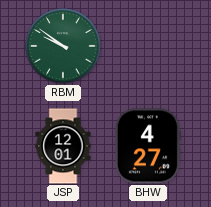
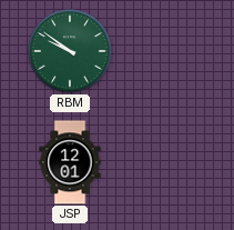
BHW: 4:27 -> none (148, 146)
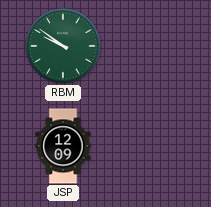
JSP: 12:01 -> 12:09 (63, 146)
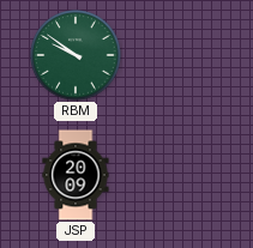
JSP: 12:09 -> 20:09 (76, 175)
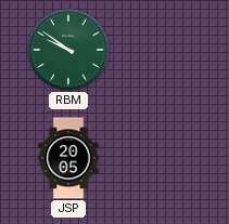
JSP: 20:09 -> 20:05 (68, 158)
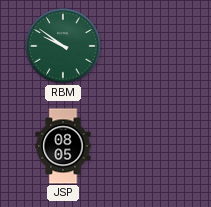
JSP: 20:05 -> 08:05 (63, 146)
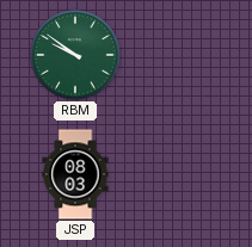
JSP: 08:05 -> 08:03 (75, 174)
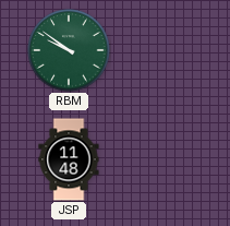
JSP: 08:03 -> 11:48 (69, 159)
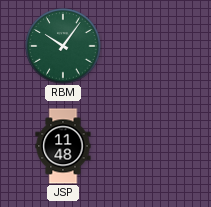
RBM: 9:51 -> 10:06 (63, 46)
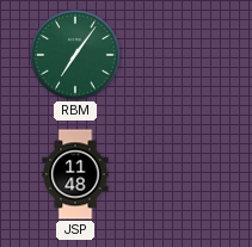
RBM: 10:06 -> 7:06 (75, 55)
